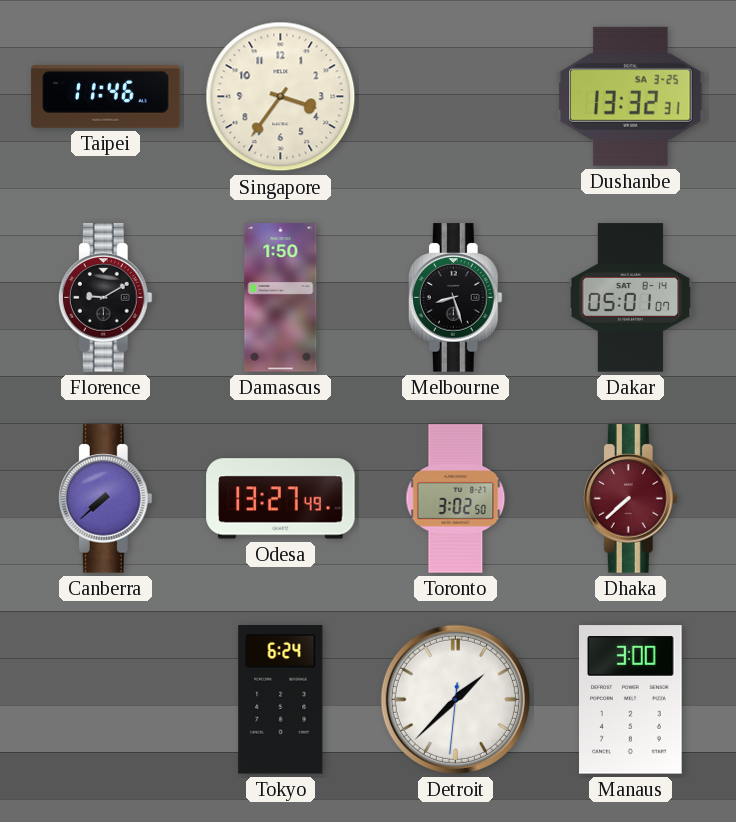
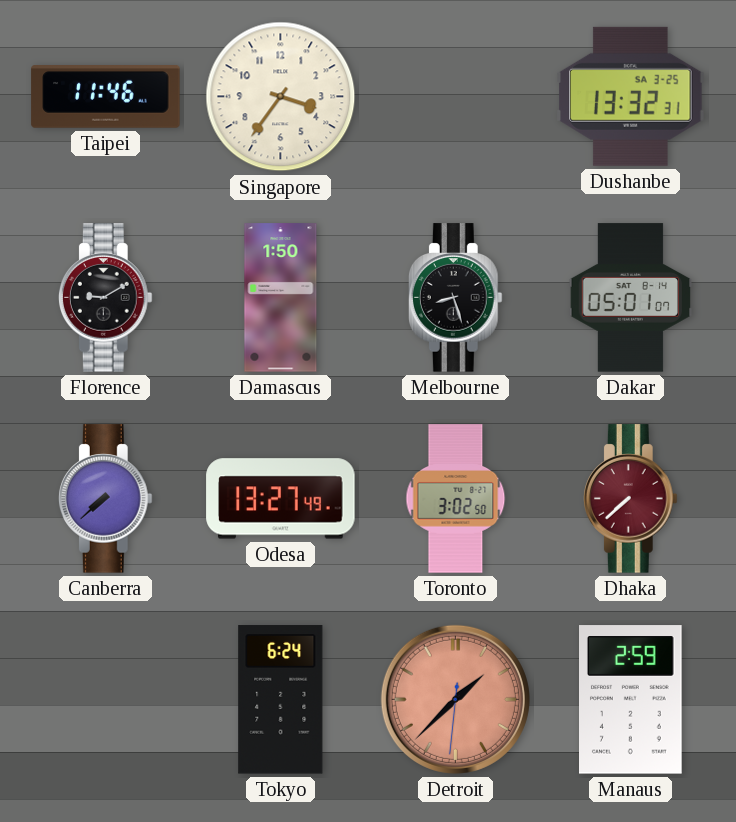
Detroit dial: white -> salmon (455, 699)
Manaus: 3:00 -> 2:59 (631, 700)
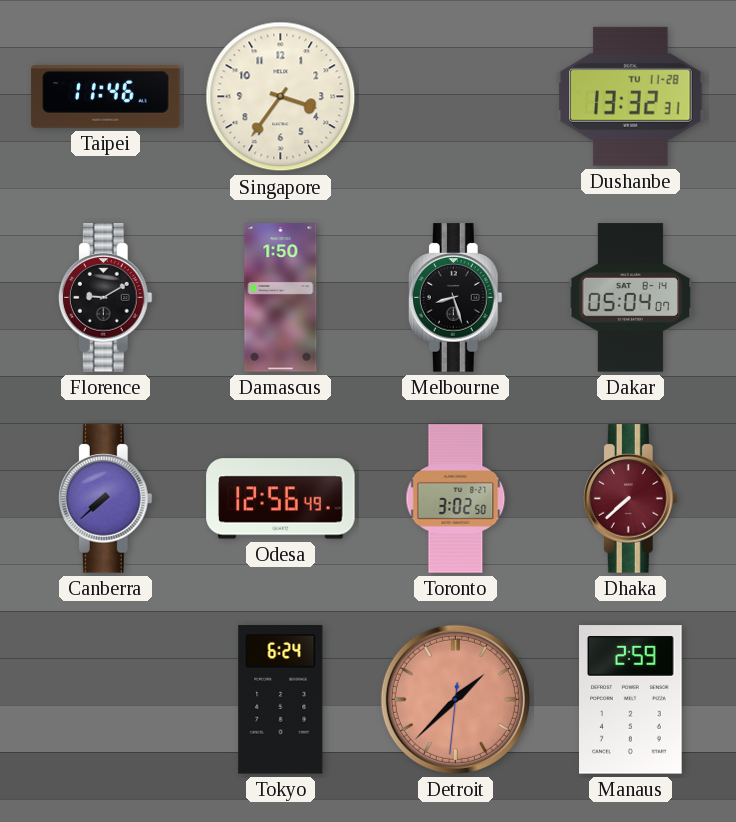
Dushanbe date: SA 3-25 -> TU 11-28 (631, 96)
Dakar: 05:01 -> 05:04 (631, 298)
Odesa: 13:27 -> 12:56 (281, 499)
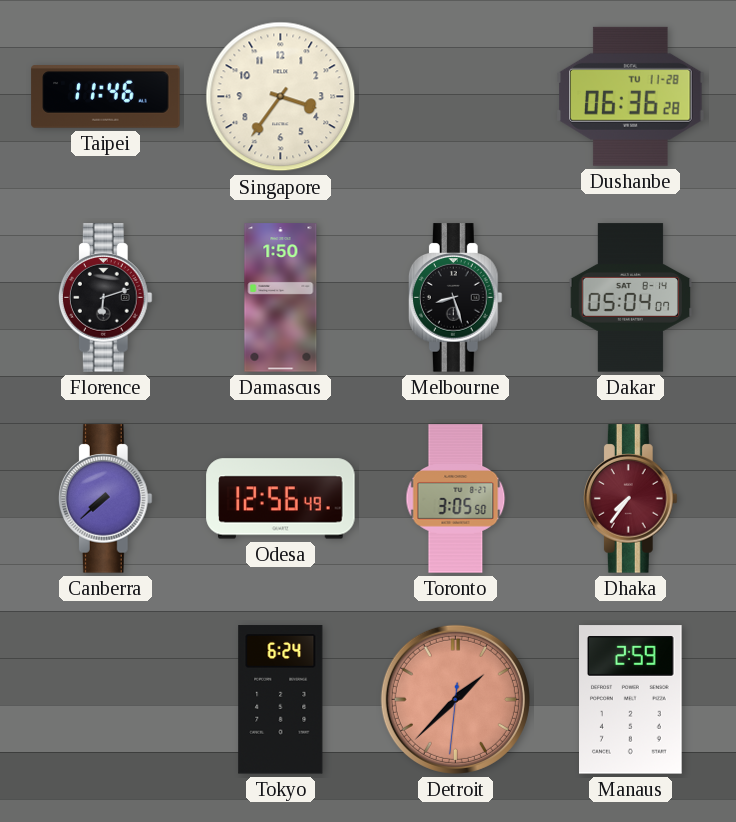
Dushanbe: 13:32 -> 06:36 (631, 96)
Florence: 9:10 -> 6:12 (105, 298)
Toronto: 3:02 -> 3:05 (456, 499)
Dhaka: 7:38 -> 7:36 (630, 499)
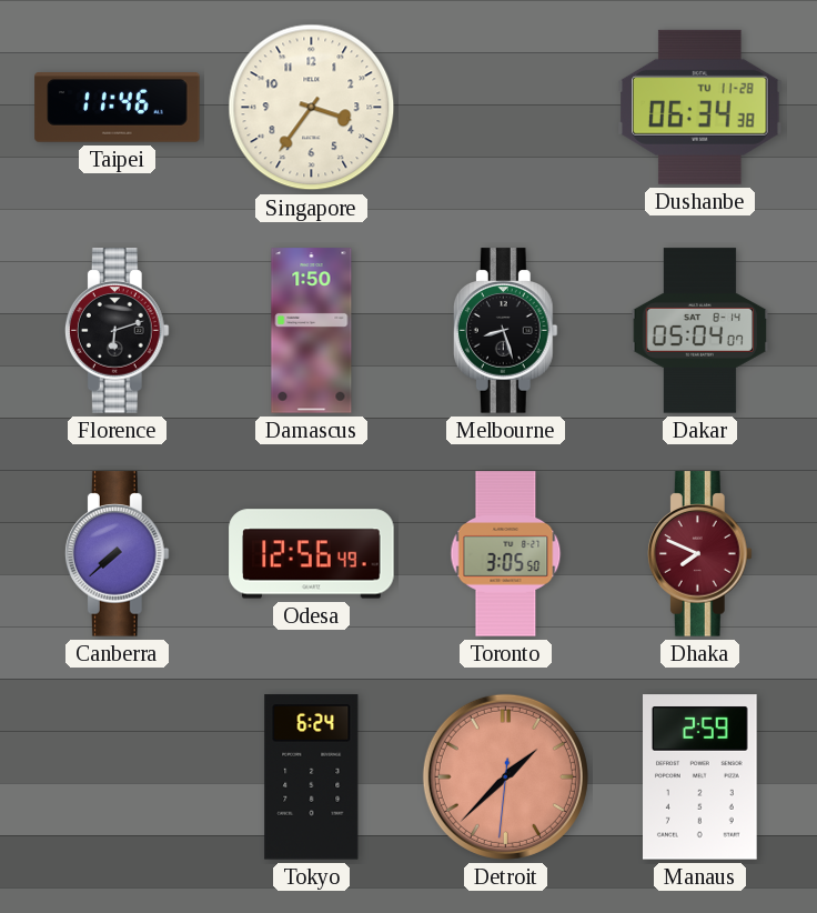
Dushanbe: 06:36 -> 06:34 (700, 107)
Dhaka: 7:36 -> 7:49 (699, 554)
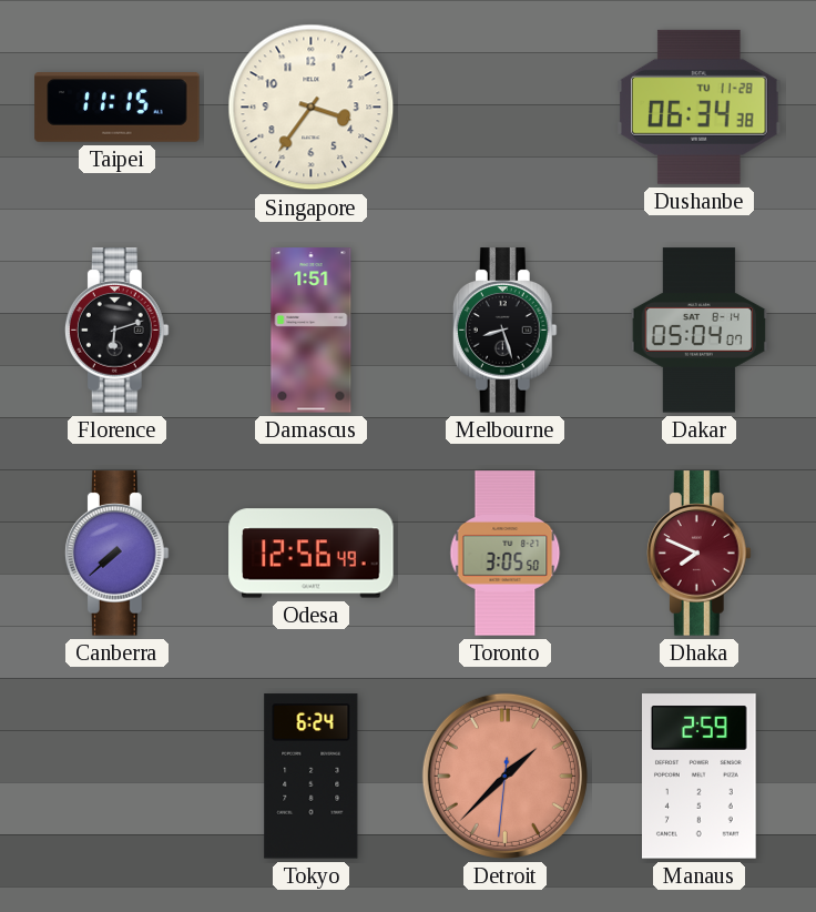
Taipei: 11:46 -> 11:15 (118, 108)
Damascus: 1:50 -> 1:51 (312, 331)
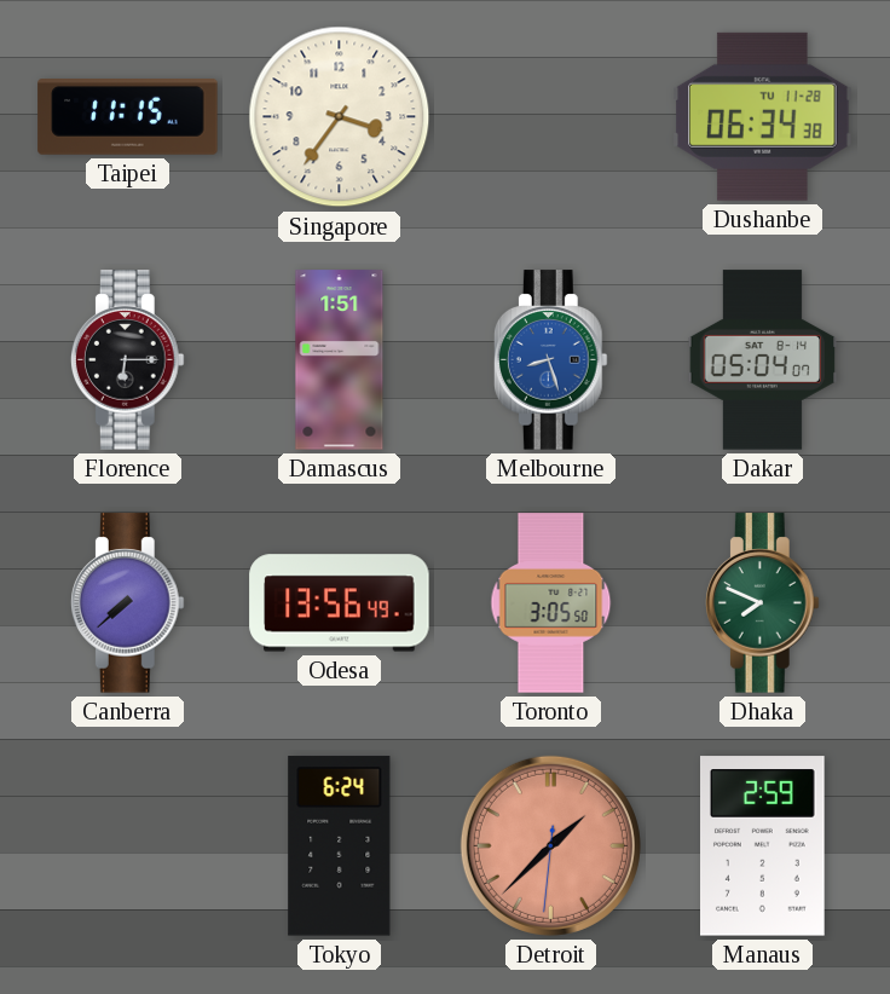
Florence: 6:12 -> 6:15 (127, 360)
Melbourne dial: black -> blue (550, 360)
Odesa: 12:56 -> 13:56 (340, 603)
Dhaka dial: burgundy -> green (762, 603)
